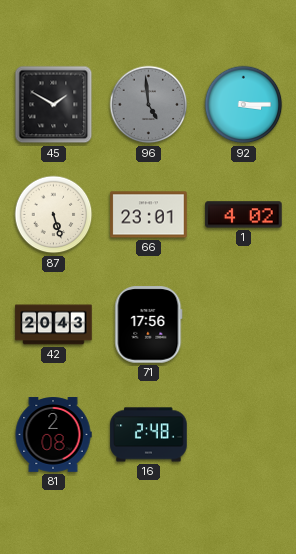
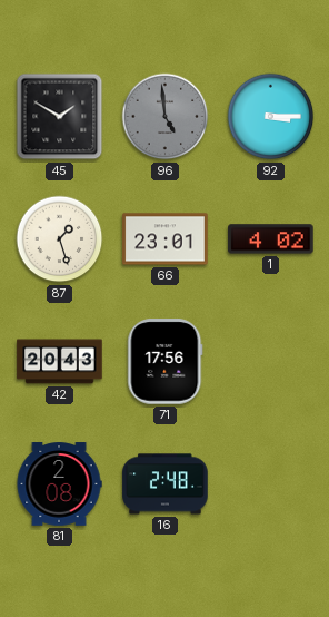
87: 5:27 -> 1:27 (60, 239)
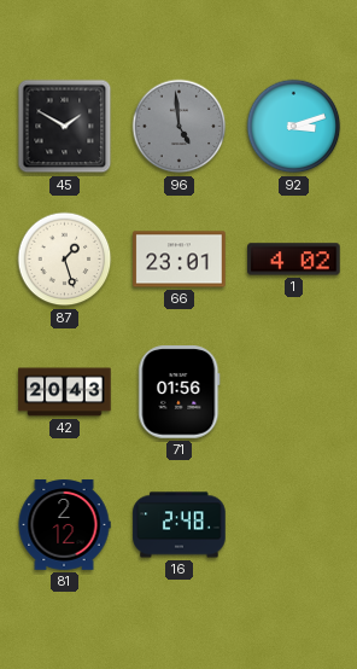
92: 3:15 -> 3:12 (294, 127)
71: 17:56 -> 01:56 (180, 392)
81: 2:08 -> 2:12 (64, 525)
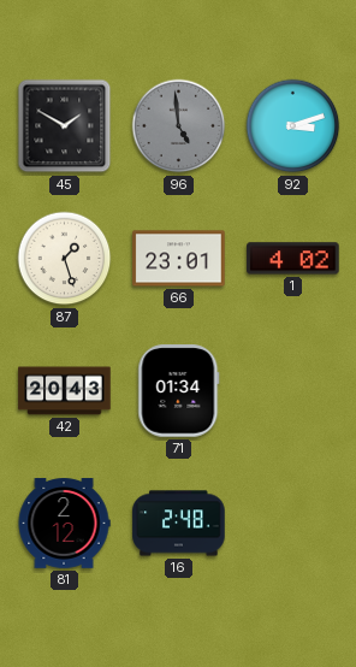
71: 01:56 -> 01:34 (179, 391)
